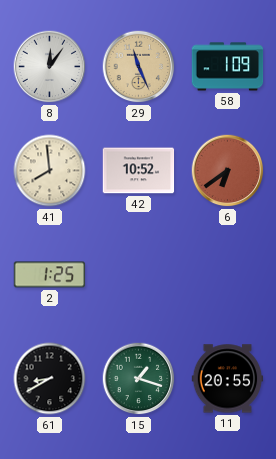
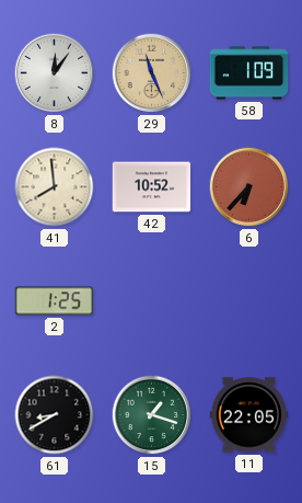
6: 6:39 -> 6:37 (249, 187)
11: 20:55 -> 22:05 (249, 415)
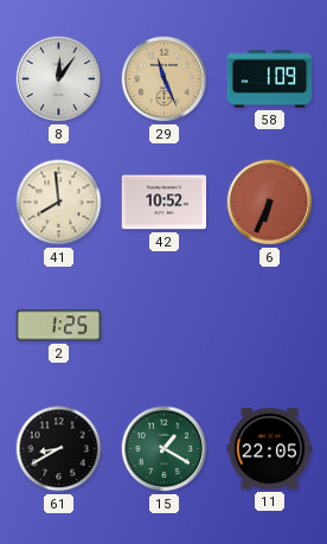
6: 6:37 -> 6:34 (270, 203)
15: 1:18 -> 1:20 (165, 449)
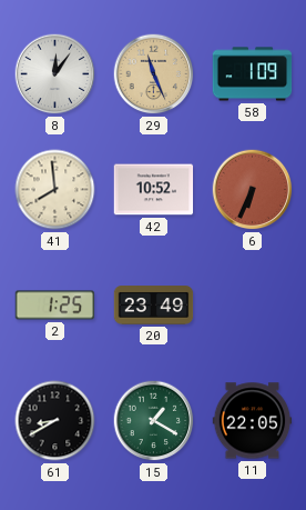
20: none -> 23:49 (154, 306)
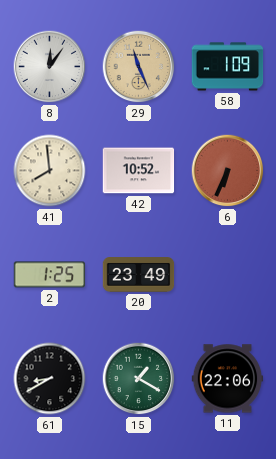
11: 22:05 -> 22:06 (228, 379)
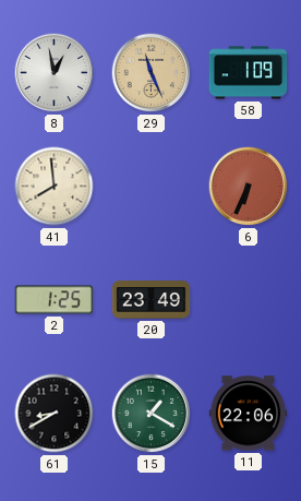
8: 12:06 -> 12:58 (55, 73)
42: 10:52 -> none (139, 171)
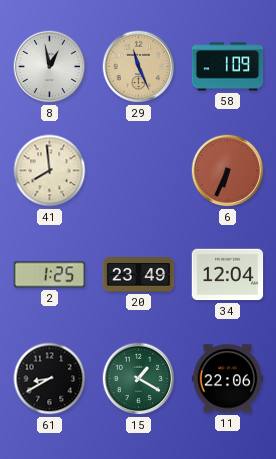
34: none -> 12:04 (228, 275)
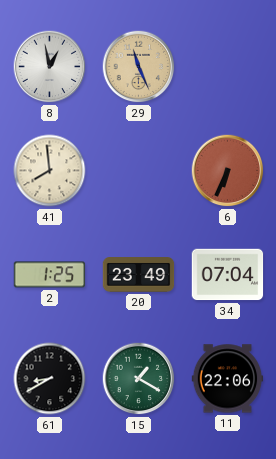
58: 1:09 -> none (228, 67)
34: 12:04 -> 07:04 (228, 275)
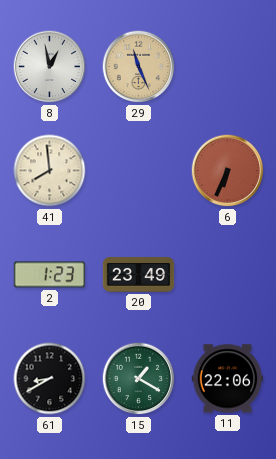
2: 1:25 -> 1:23 (50, 275)
34: 07:04 -> none (228, 275)
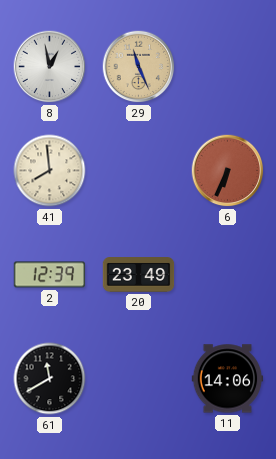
2: 1:23 -> 12:39 (50, 275)
61: 8:40 -> 11:40 (50, 379)
15: 1:20 -> none (139, 379)
11: 22:06 -> 14:06 (228, 379)
